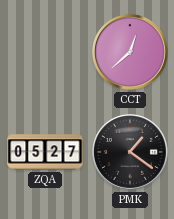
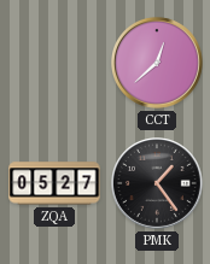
PMK: 1:21 -> 1:24 (158, 184)
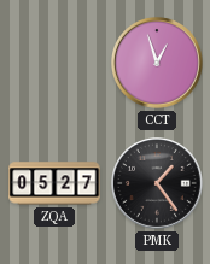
CCT: 12:38 -> 12:57 (158, 64)
